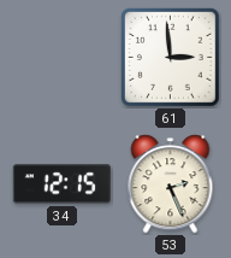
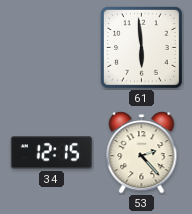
61: 2:59 -> 5:59 (141, 47)
53: 2:26 -> 2:23 (142, 153)
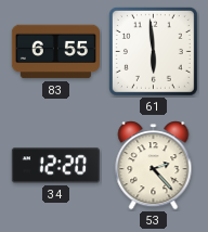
83: none -> 6:55 (55, 52)
34: 12:15 -> 12:20 (55, 166)
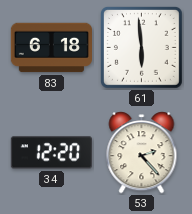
83: 6:55 -> 6:18 (51, 48)
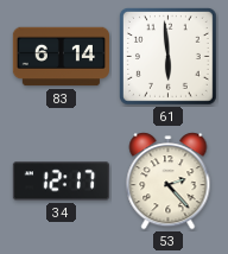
83: 6:18 -> 6:14 (61, 57)
34: 12:20 -> 12:17 (61, 182)
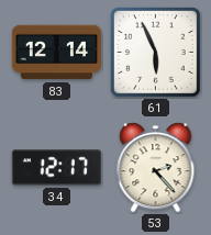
83: 6:14 -> 12:14 (56, 53)
61: 5:59 -> 5:56 (155, 52)
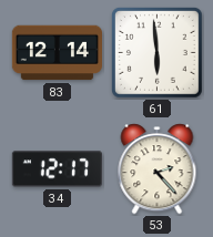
61: 5:56 -> 5:59 (156, 52)
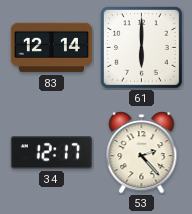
61: 5:59 -> 6:00 (141, 47)
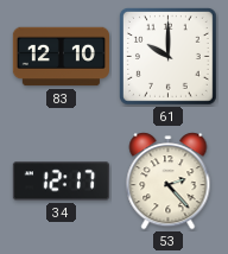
83: 12:14 -> 12:10 (61, 57)
61: 6:00 -> 10:00 (167, 56)
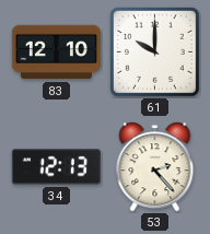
34: 12:17 -> 12:13 (56, 167)
